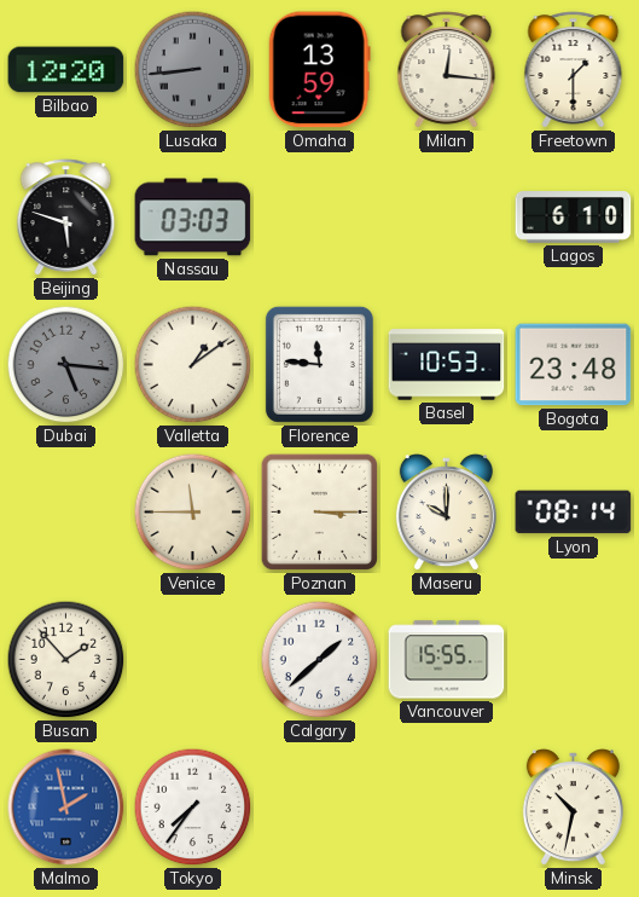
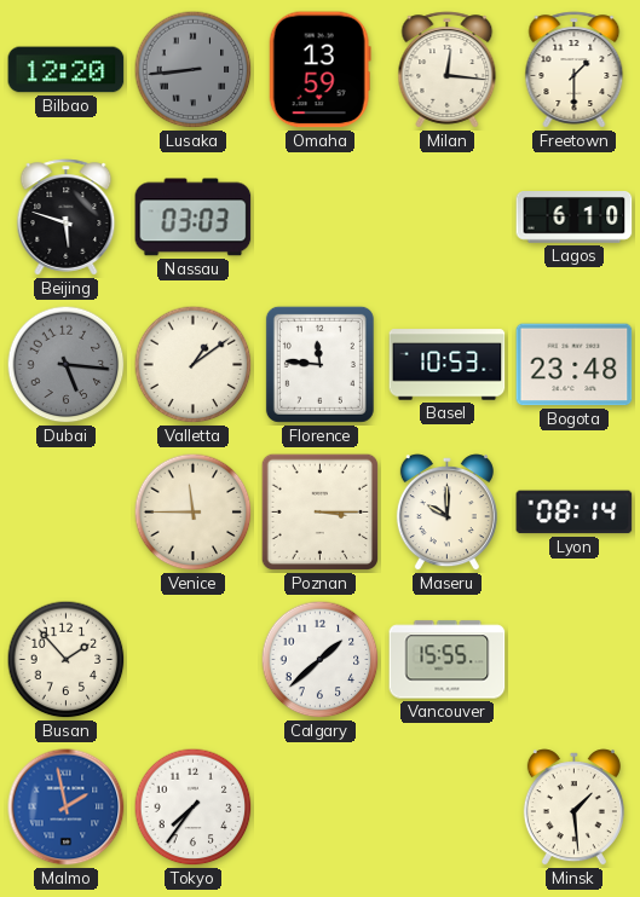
Minsk: 10:32 -> 1:29 (573, 808)
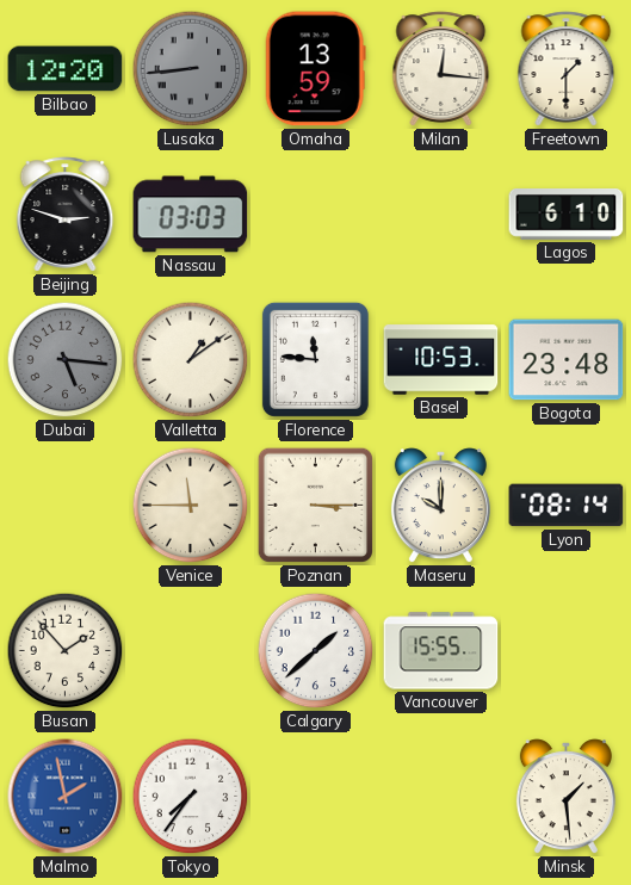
Beijing: 5:48 -> 2:48 (66, 215)
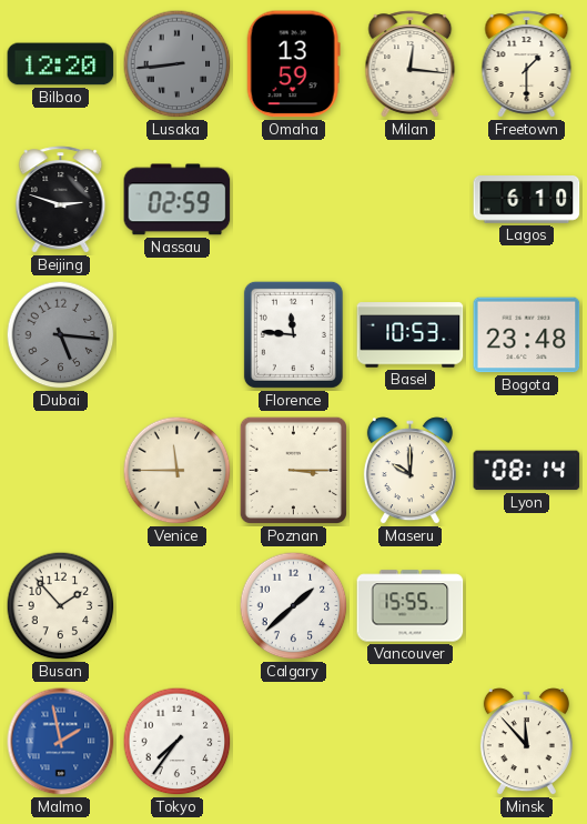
Nassau: 03:03 -> 02:59 (178, 200)
Valletta: 1:09 -> none (191, 360)
Minsk: 1:29 -> 11:53 (526, 742)
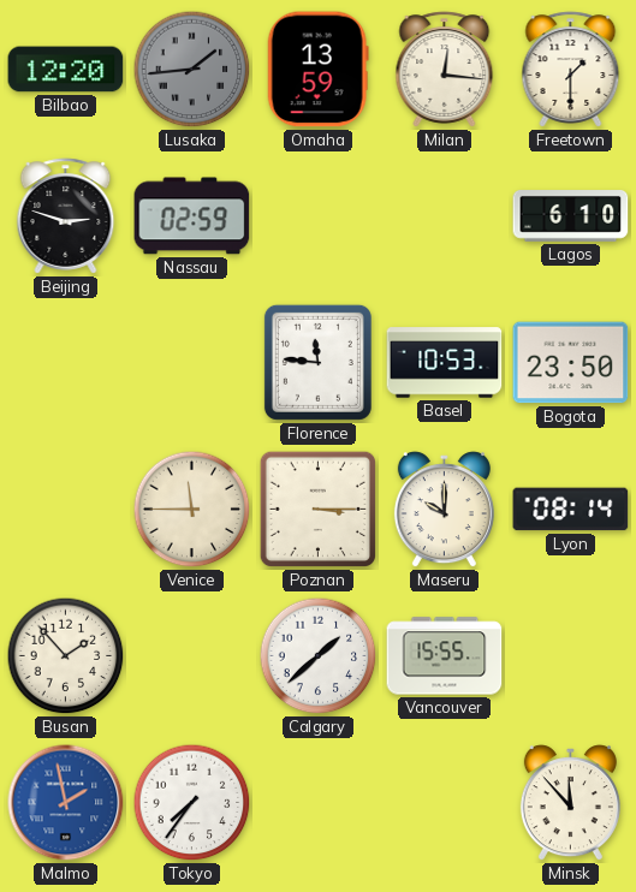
Lusaka: 8:44 -> 1:44 (192, 70)
Dubai: 5:16 -> none (61, 335)
Bogota: 23:48 -> 23:50 (571, 363)
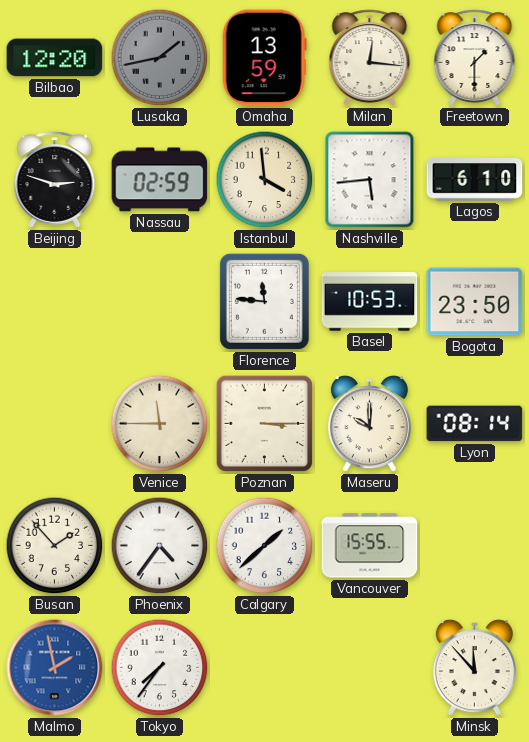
Lusaka: 1:44 -> 1:43 (160, 58)
Istanbul: none -> 3:59 (265, 180)
Nashville: none -> 5:44 (370, 180)
Phoenix: none -> 4:36 (160, 546)
